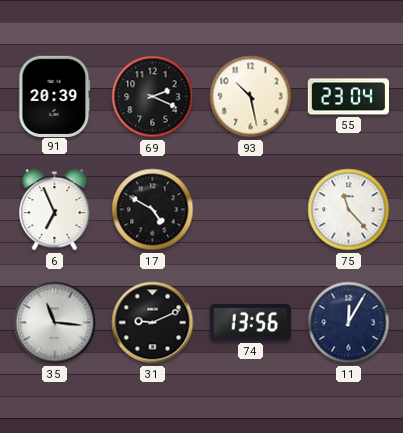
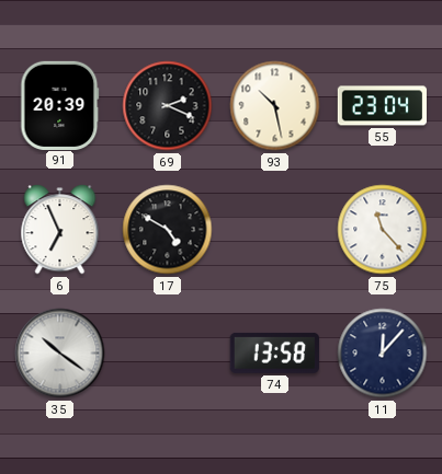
35: 11:16 -> 10:21 (60, 354)
31: 9:11 -> none (153, 323)
74: 13:56 -> 13:58 (274, 352)
11: 12:05 -> 12:07 (383, 354)
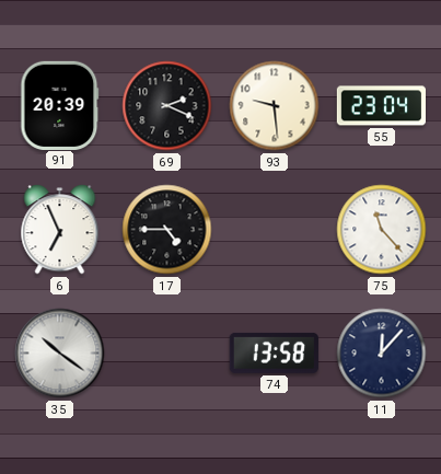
93: 10:28 -> 9:29 (275, 106)
17: 4:50 -> 4:45 (167, 230)
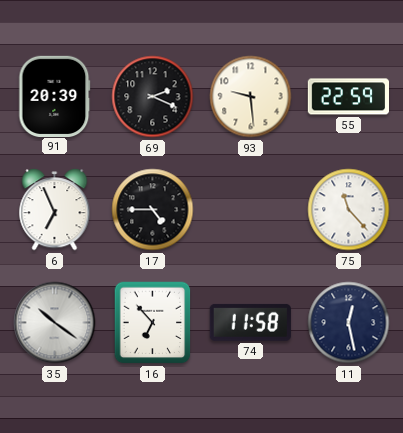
55: 23:04 -> 22:59 (348, 97)
16: none -> 6:53 (153, 323)
74: 13:58 -> 11:58 (250, 322)
11: 12:07 -> 12:28 (349, 323)
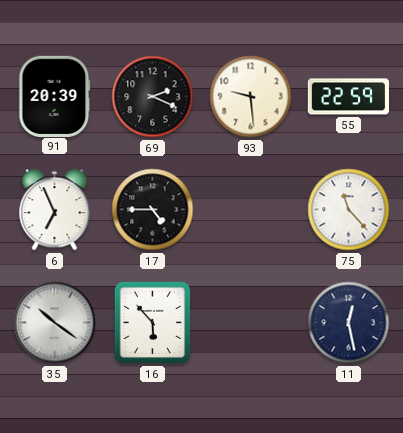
16: 6:53 -> 5:53 (153, 323)
74: 11:58 -> none (250, 322)
